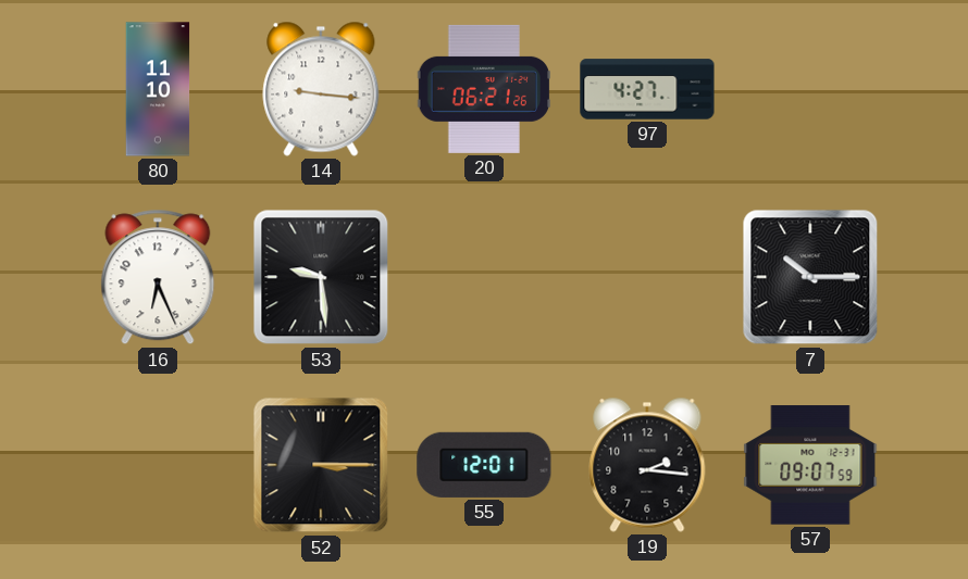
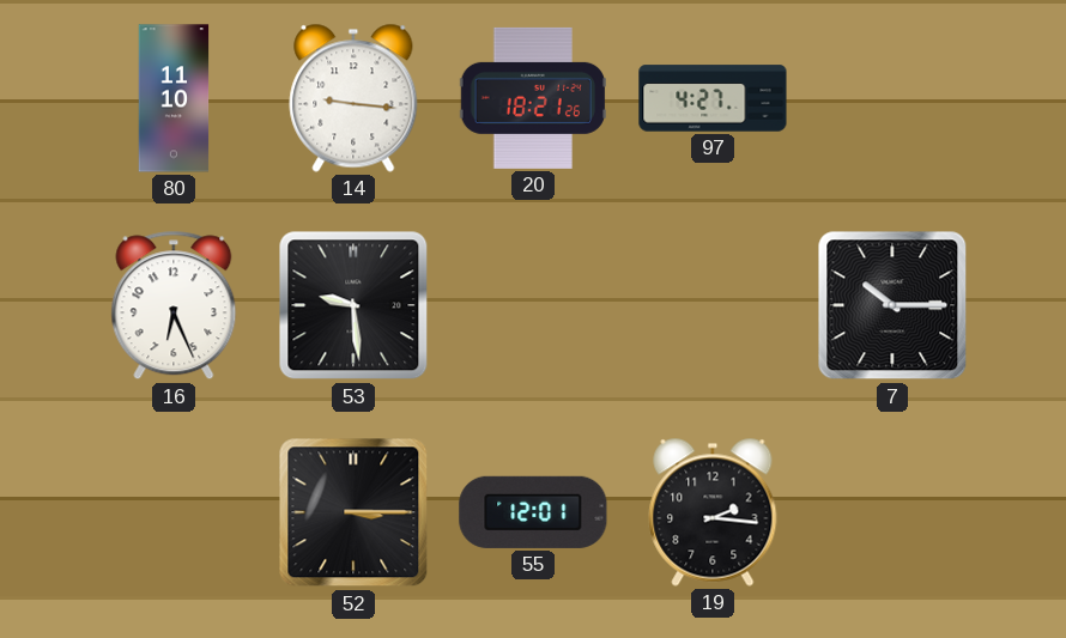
20: 06:21 -> 18:21 (532, 98)
57: 09:07 -> none (810, 465)
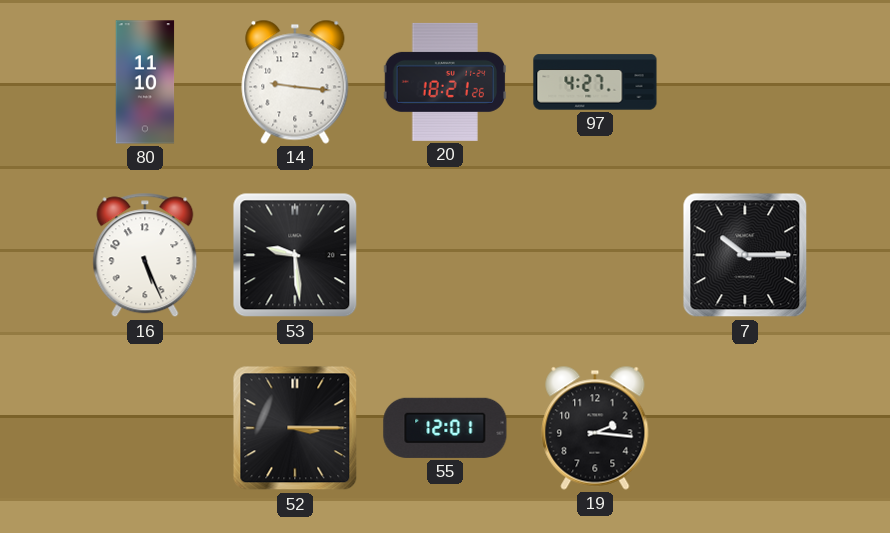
16: 6:26 -> 5:26 (145, 255)
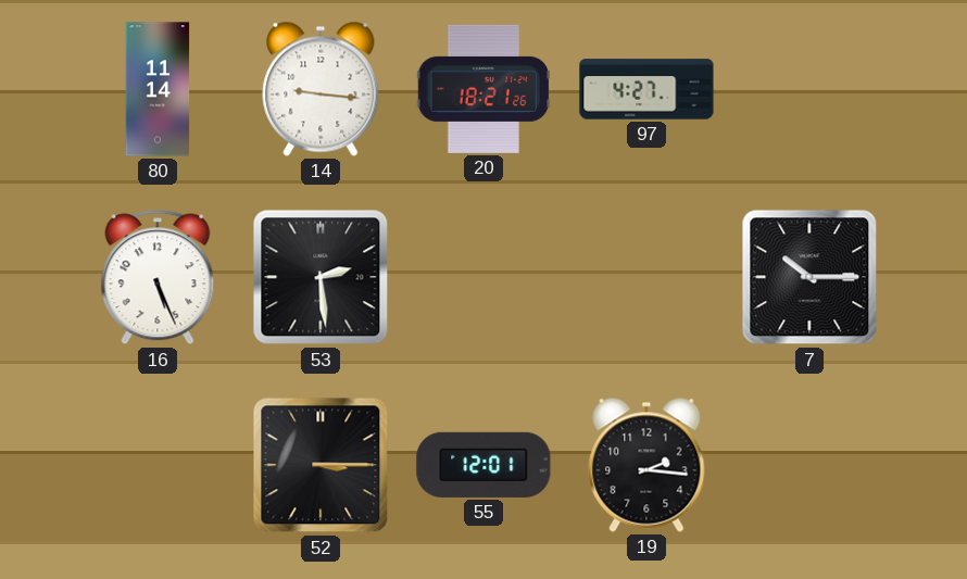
80: 11:10 -> 11:14 (158, 89)
53: 9:29 -> 2:29 (321, 277)
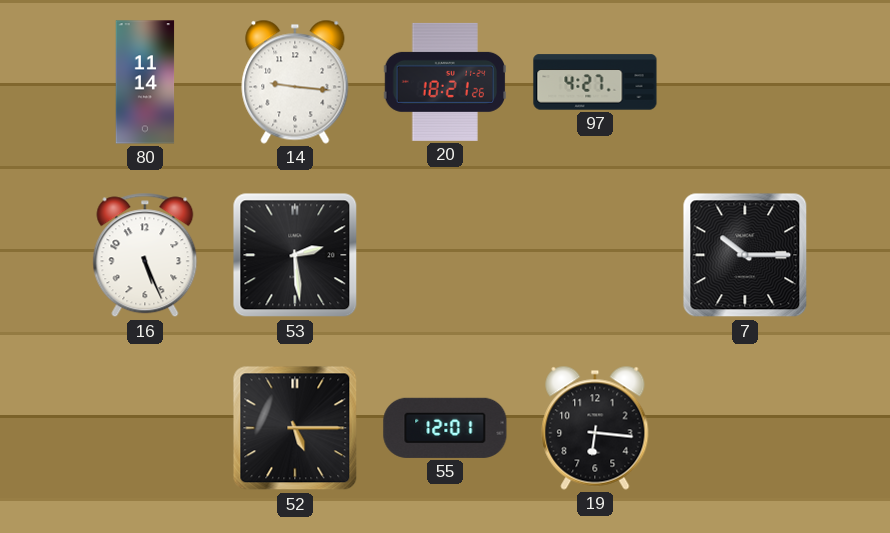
52: 3:15 -> 5:15 (295, 428)
19: 2:16 -> 6:16 (595, 428)
